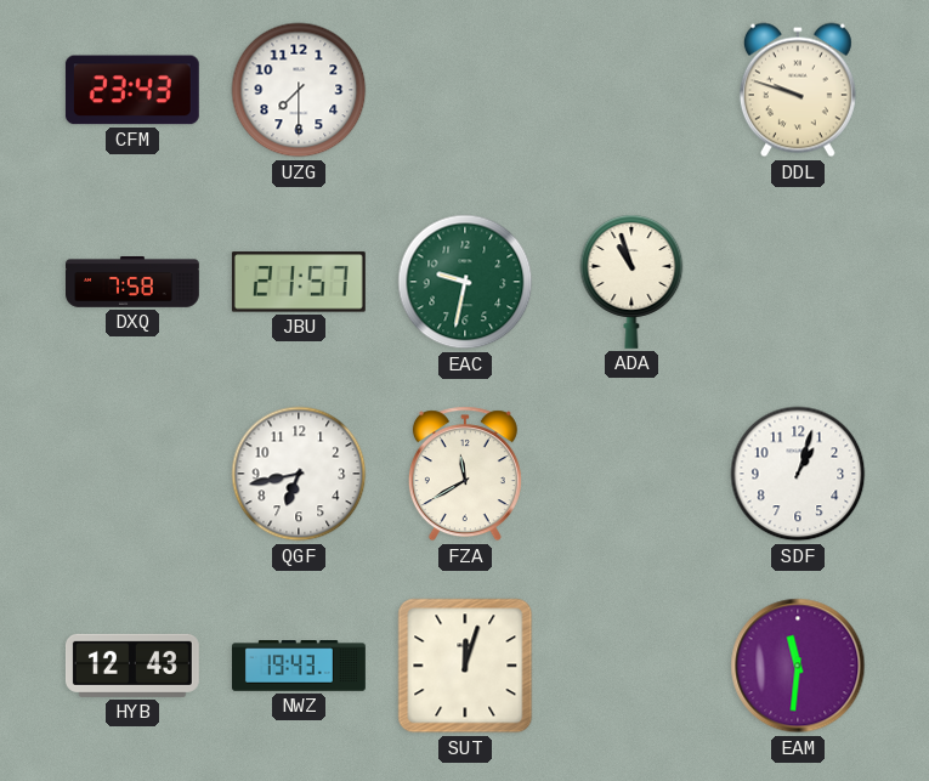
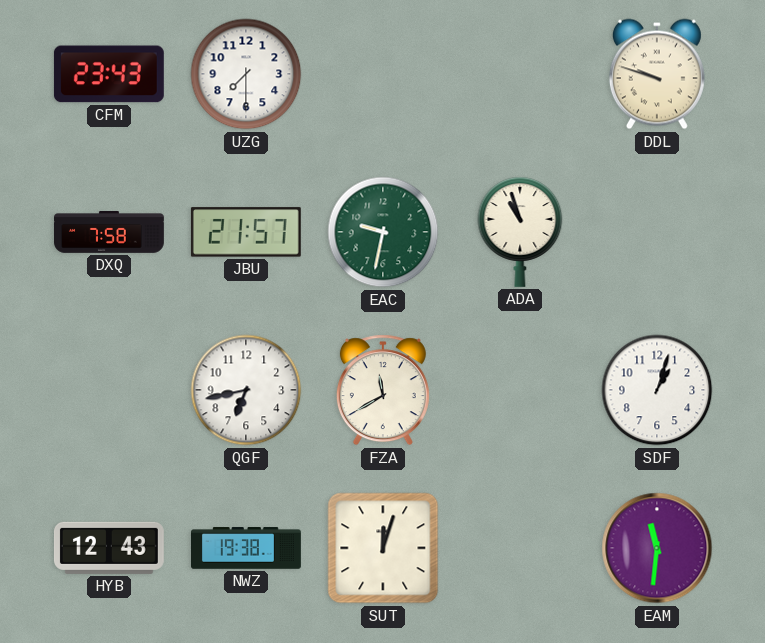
NWZ: 19:43 -> 19:38 (247, 548)
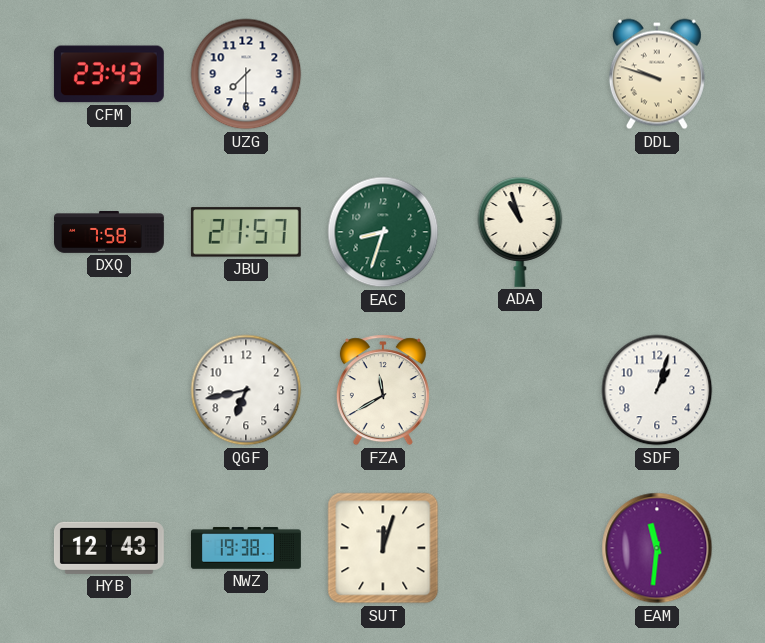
EAC: 9:32 -> 8:33 (383, 232)
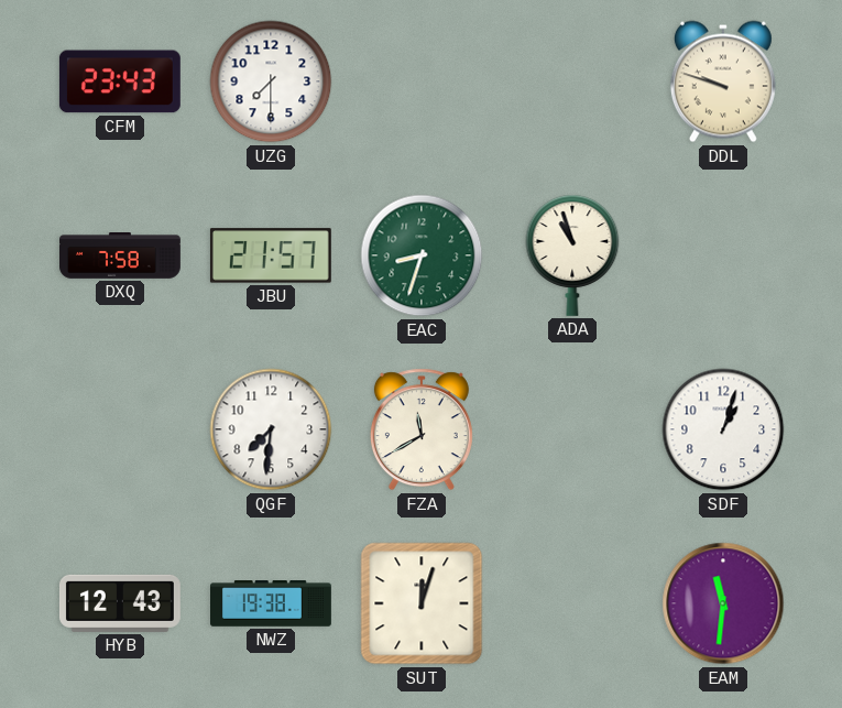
QGF: 6:43 -> 7:31 (271, 429)
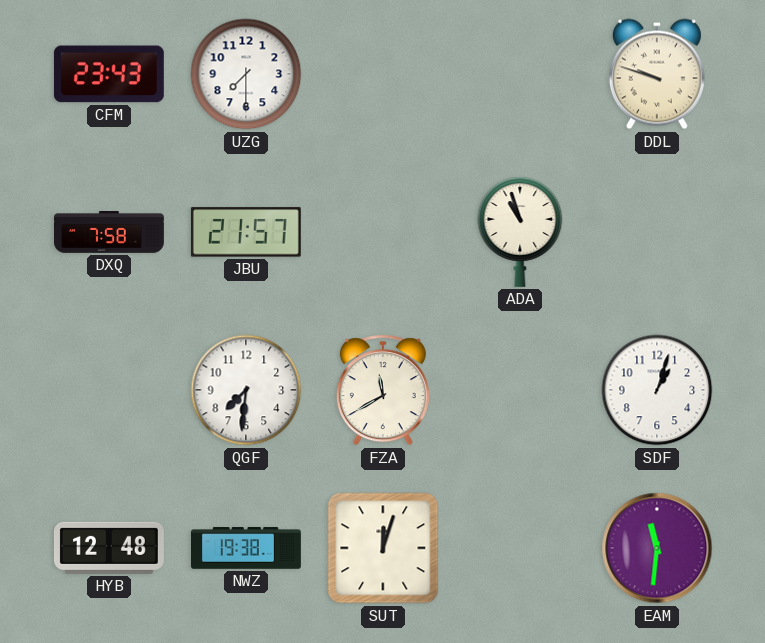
EAC: 8:33 -> none (422, 255)
HYB: 12:43 -> 12:48 (109, 548)
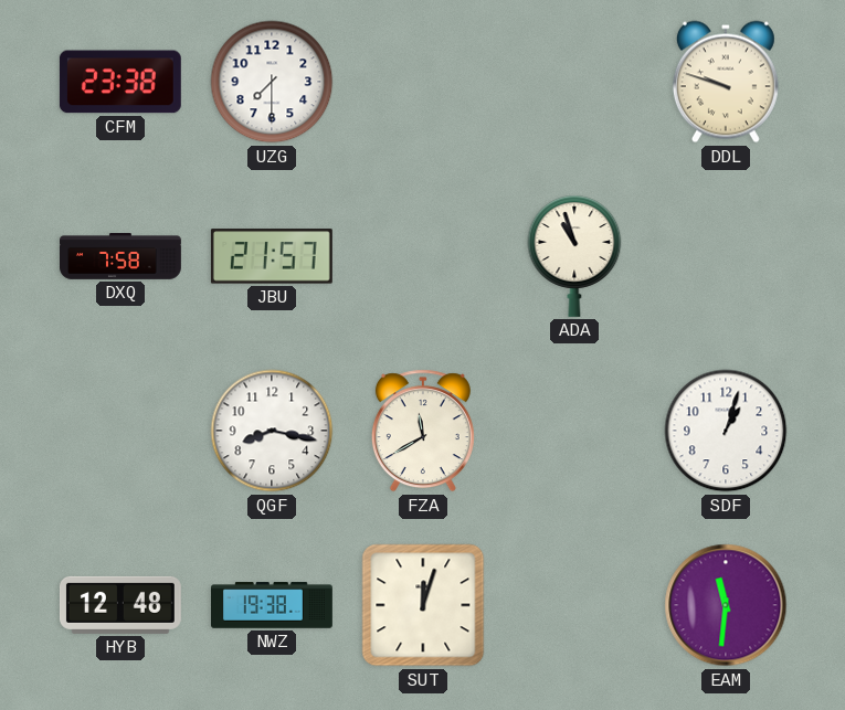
CFM: 23:43 -> 23:38 (120, 82)
QGF: 7:31 -> 8:17 (272, 431)
